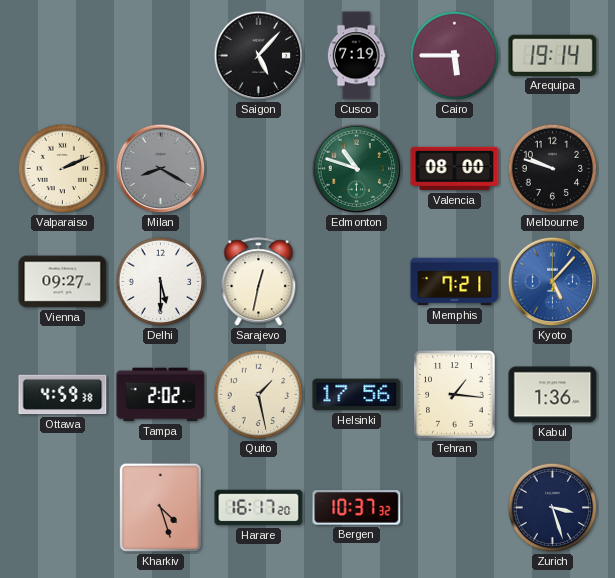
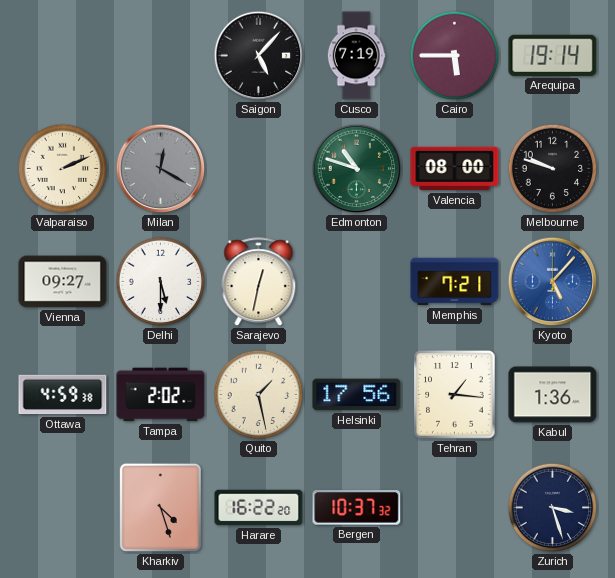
Milan: 8:20 -> 12:20 (161, 169)
Harare: 16:17 -> 16:22 (259, 508)
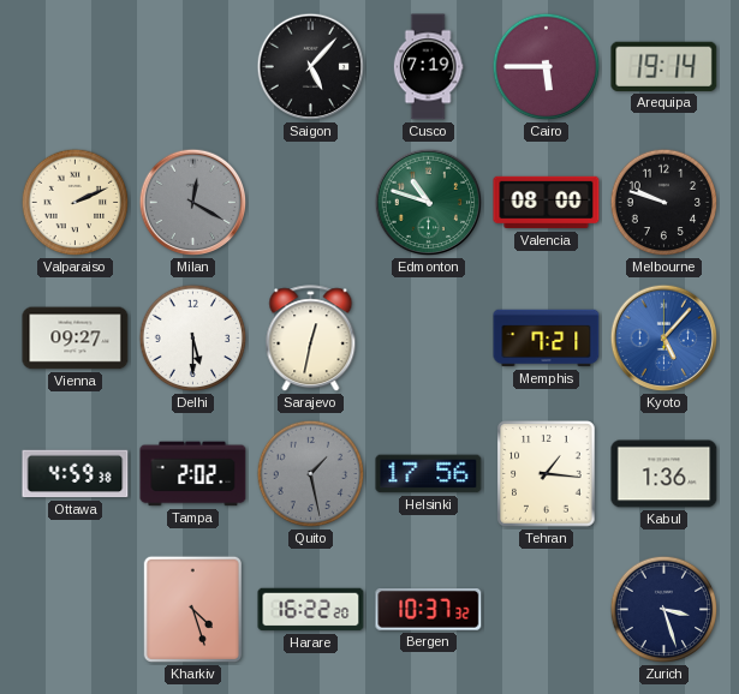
Quito dial: cream -> grey (311, 474)
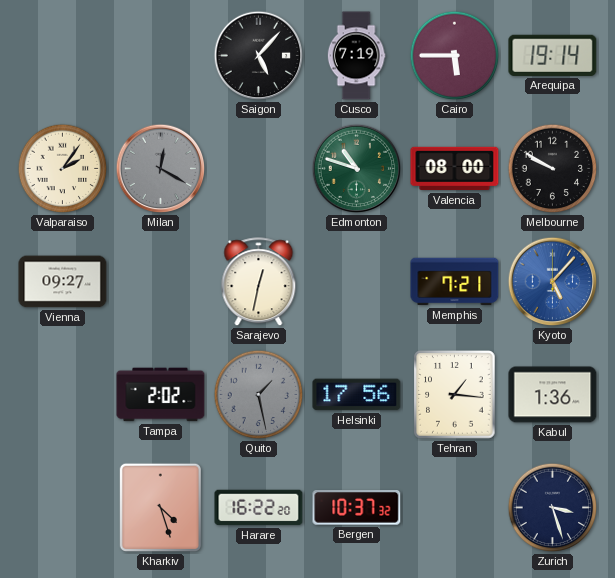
Valparaiso: 2:11 -> 2:06 (63, 169)
Melbourne: 9:48 -> 9:50 (553, 169)
Delhi: 5:30 -> none (193, 339)
Ottawa: 4:59 -> none (76, 474)
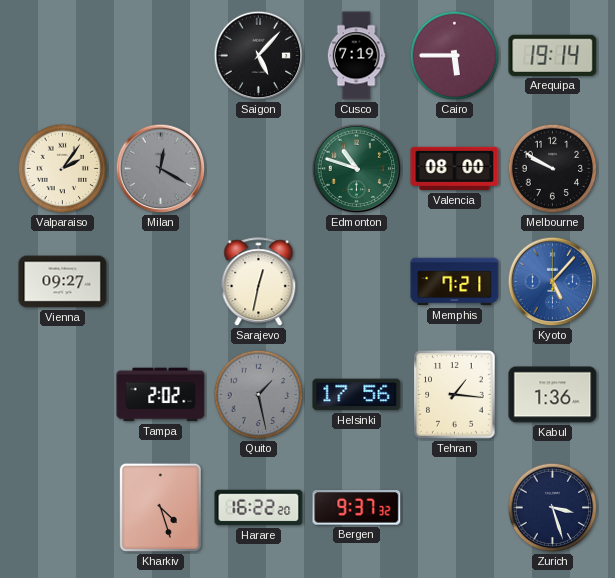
Bergen: 10:37 -> 9:37 (357, 508)
